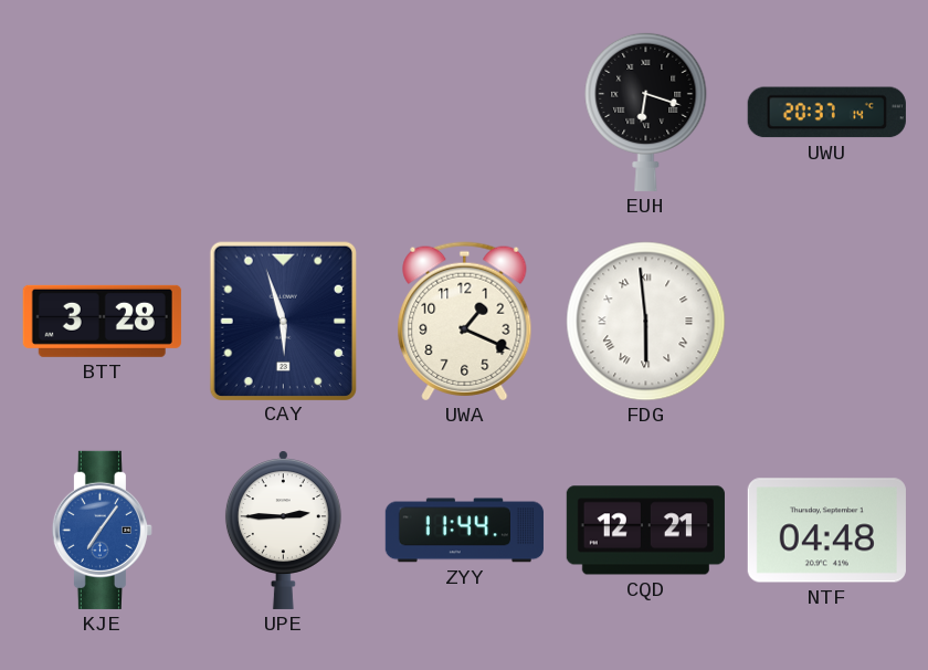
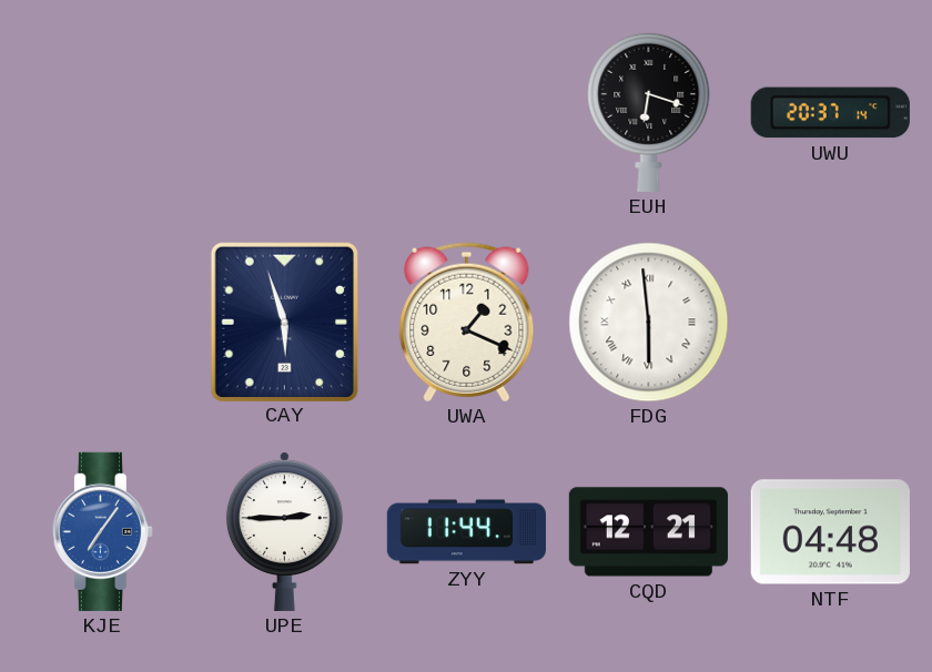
BTT: 3:28 -> none (102, 321)
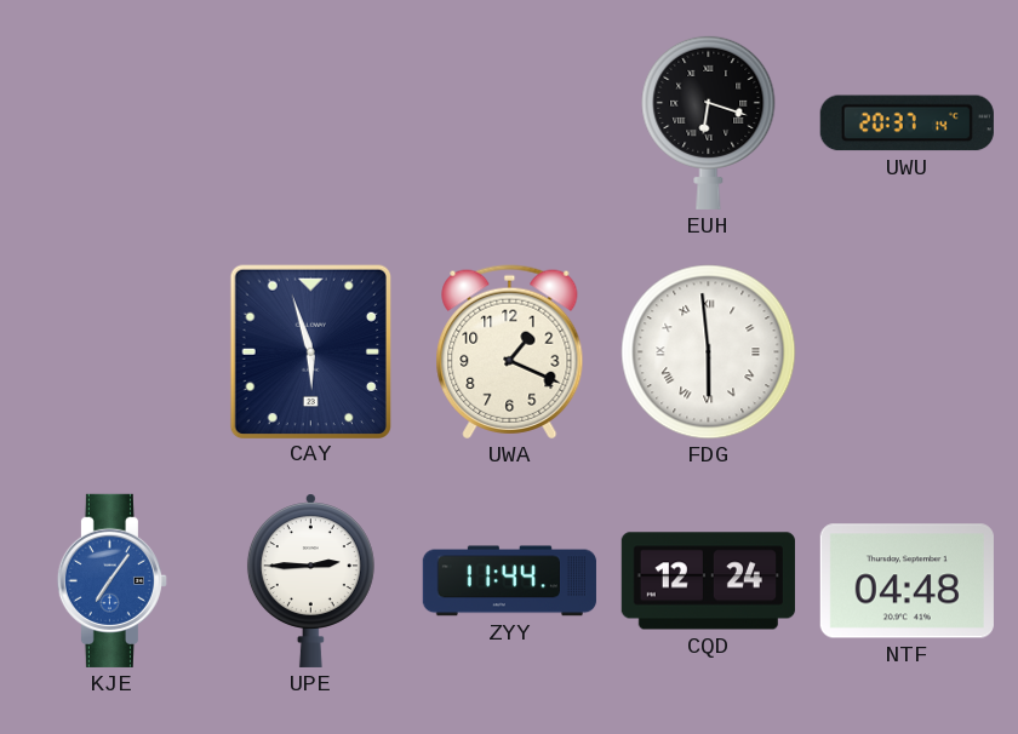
CQD: 12:21 -> 12:24 (708, 581)
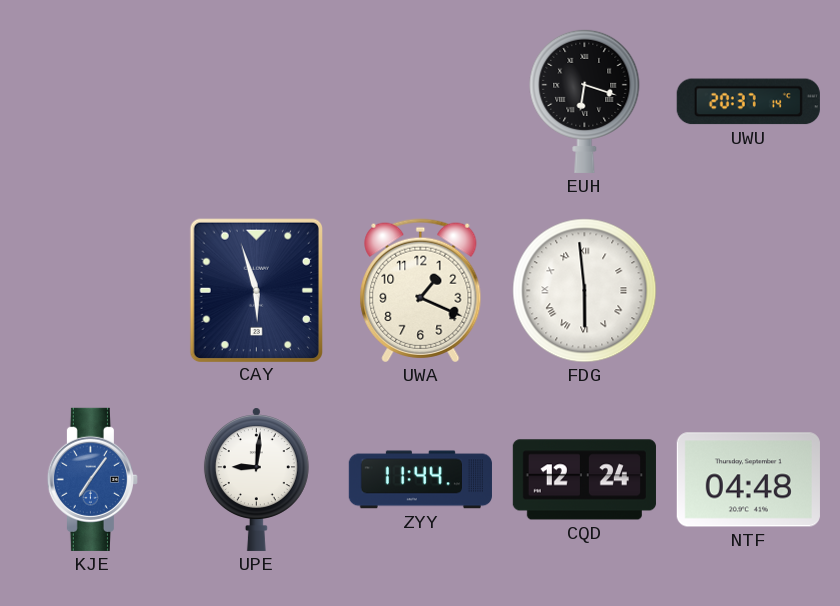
UPE: 2:45 -> 9:01 (256, 479)
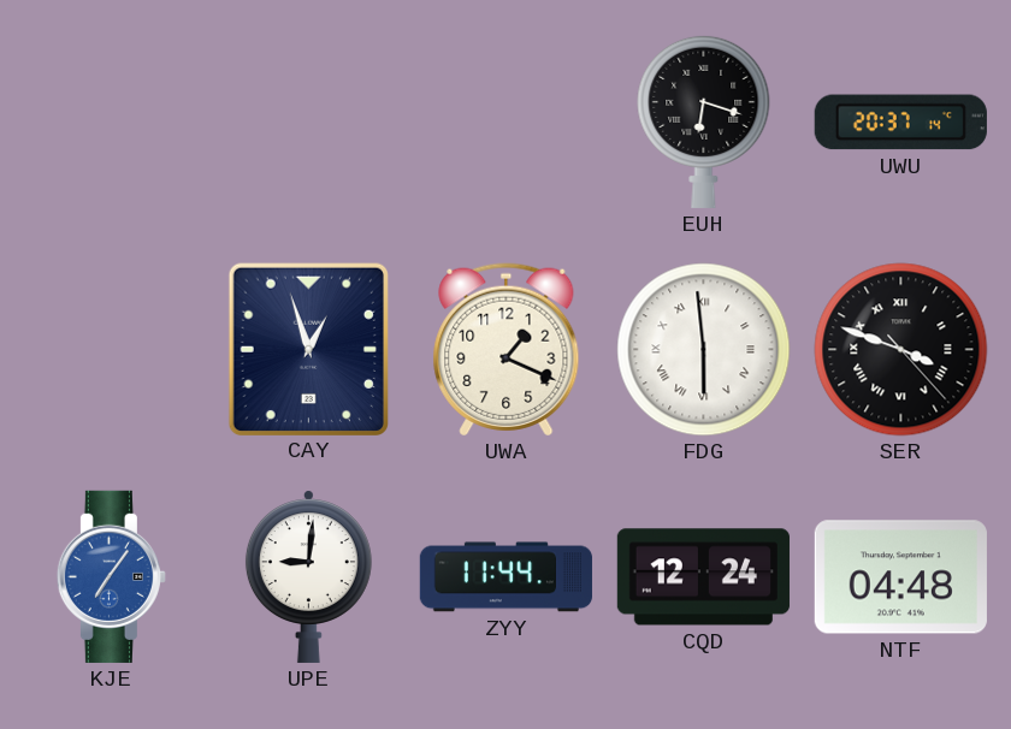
CAY: 5:57 -> 12:57 (308, 349)
SER: none -> 3:48 (901, 350)
